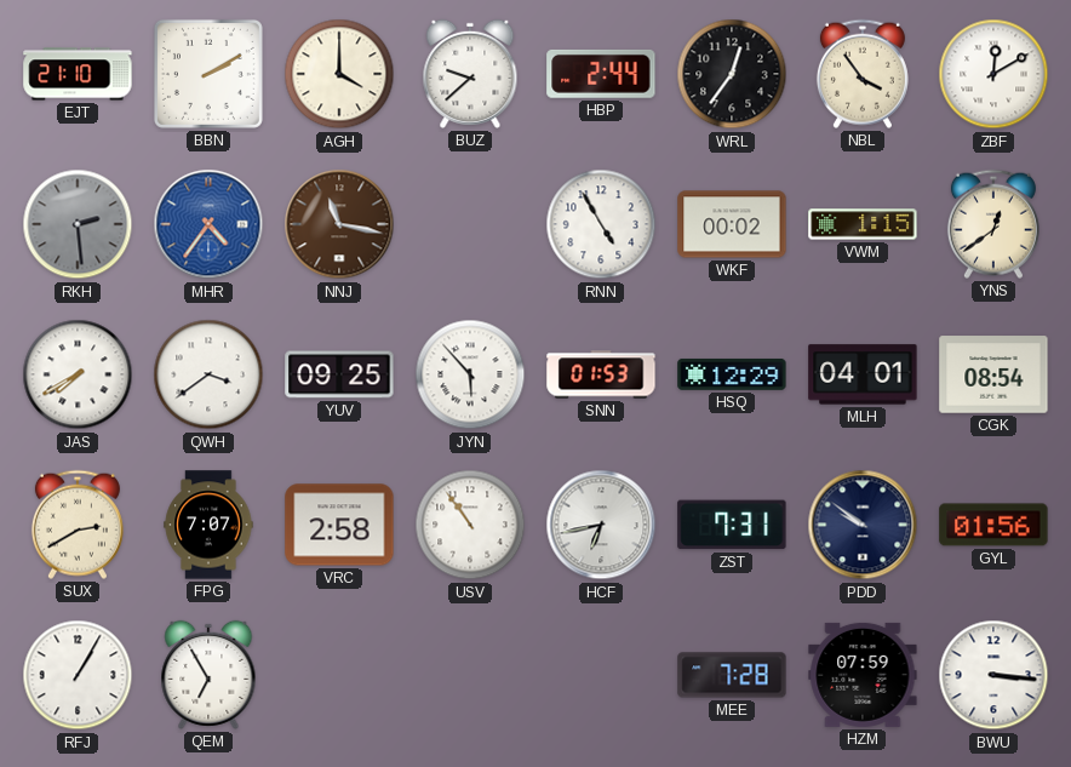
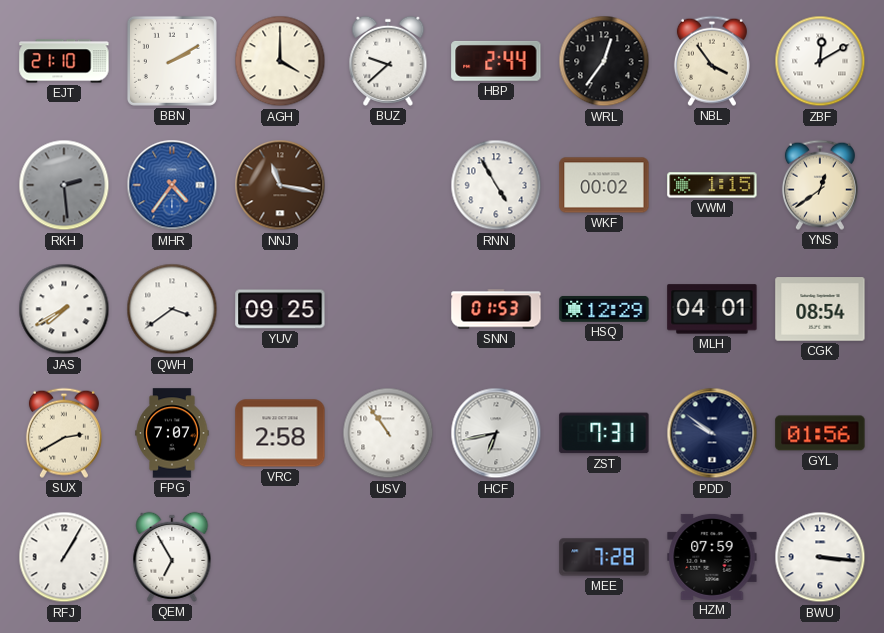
JYN: 5:53 -> none (470, 374)
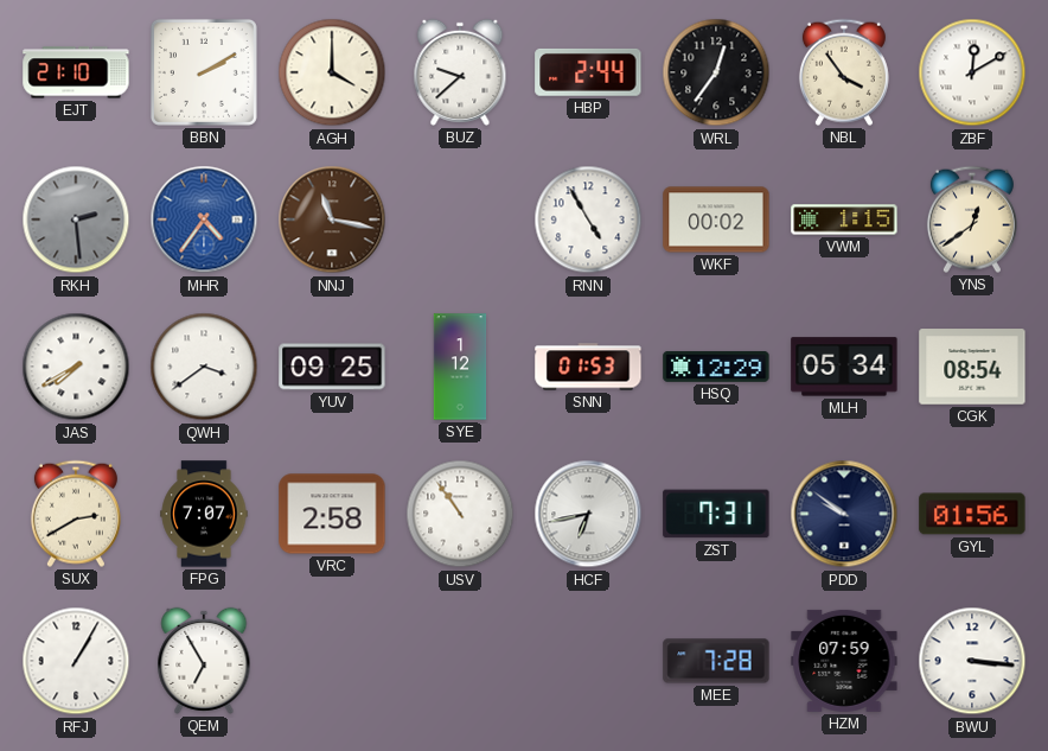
SYE: none -> 1:12 (460, 367)
MLH: 04:01 -> 05:34 (844, 367)
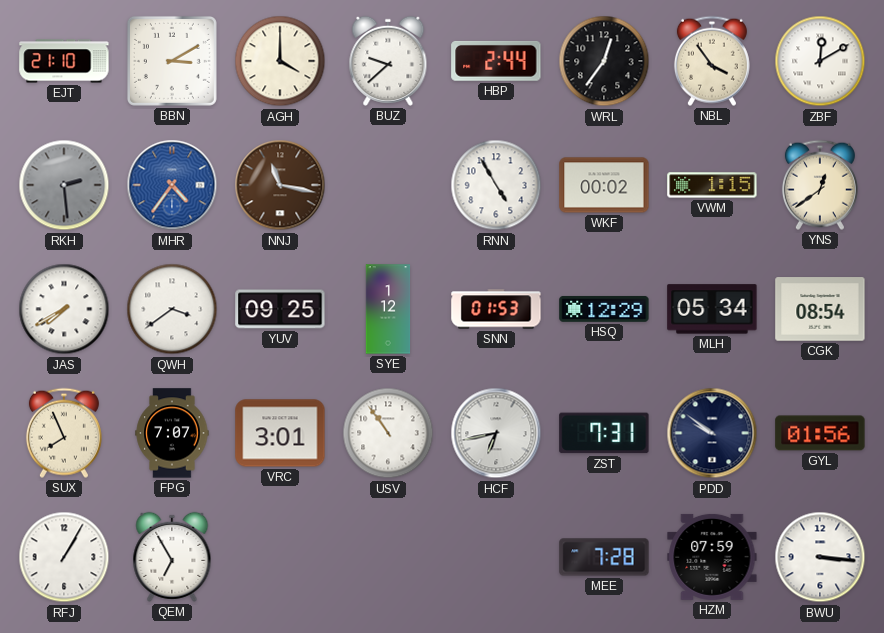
BBN: 2:10 -> 3:10 (172, 61)
SUX: 2:40 -> 7:56 (64, 433)
VRC: 2:58 -> 3:01 (280, 433)
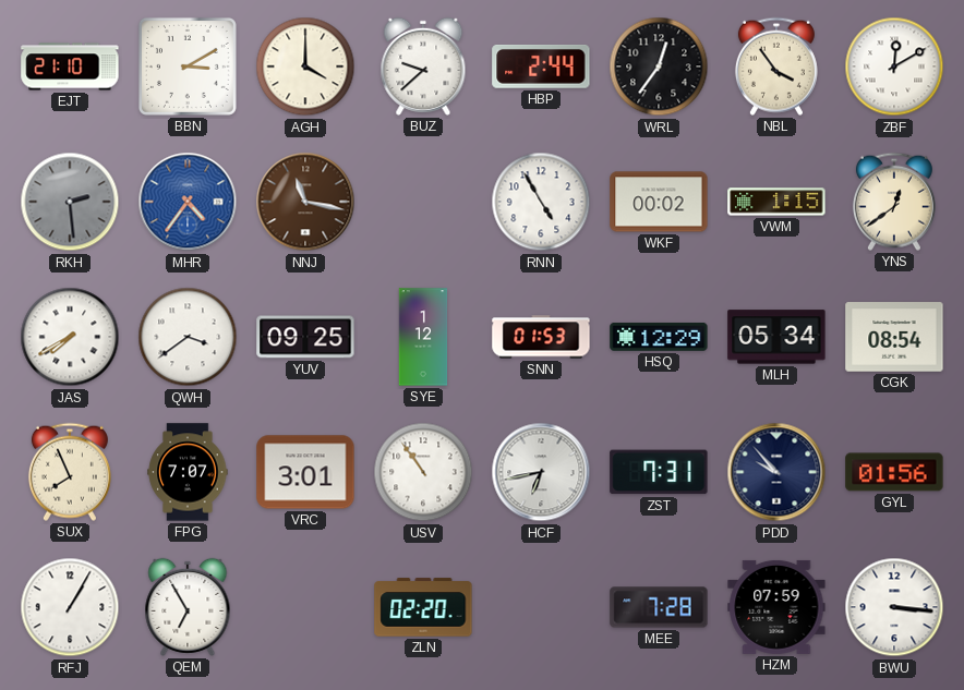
PDD: 9:51 -> 9:53 (776, 472)
ZLN: none -> 02:20 (423, 607)
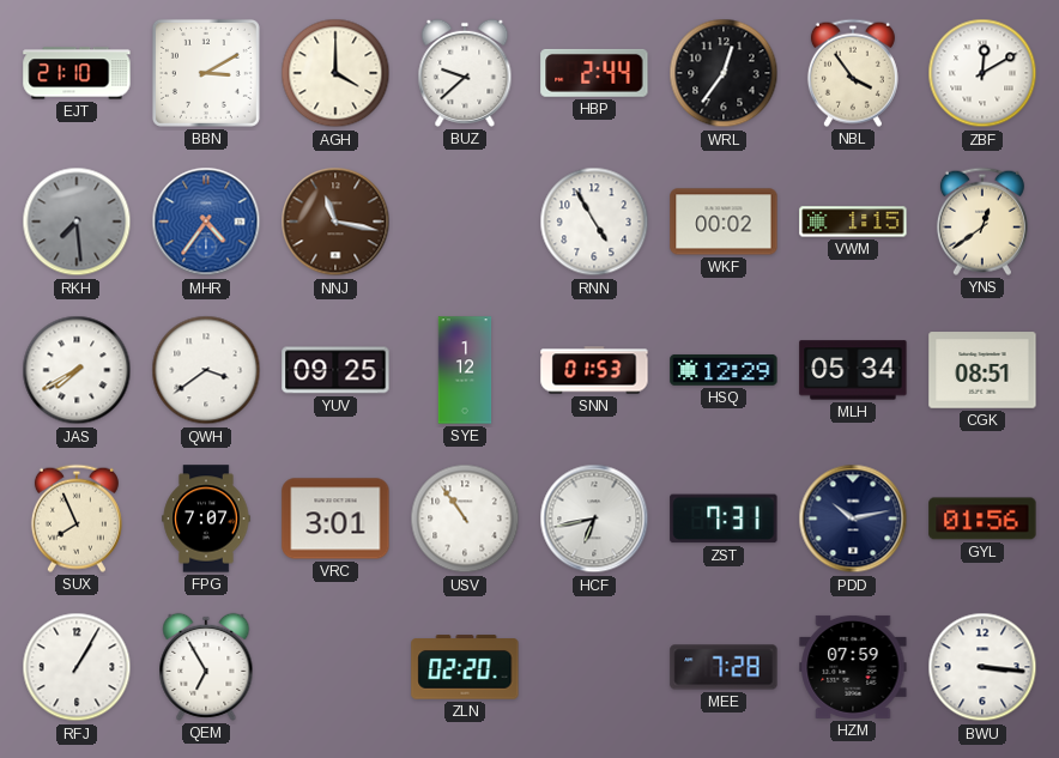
RKH: 2:29 -> 7:29 (77, 222)
CGK: 08:54 -> 08:51 (982, 370)
PDD: 9:53 -> 10:13 (853, 519)
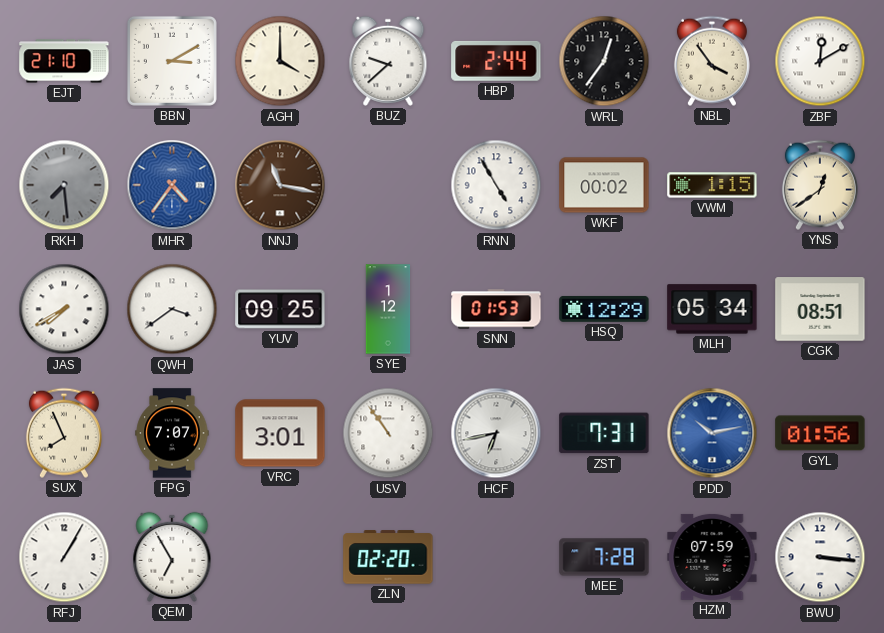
PDD dial: navy -> blue (712, 433)
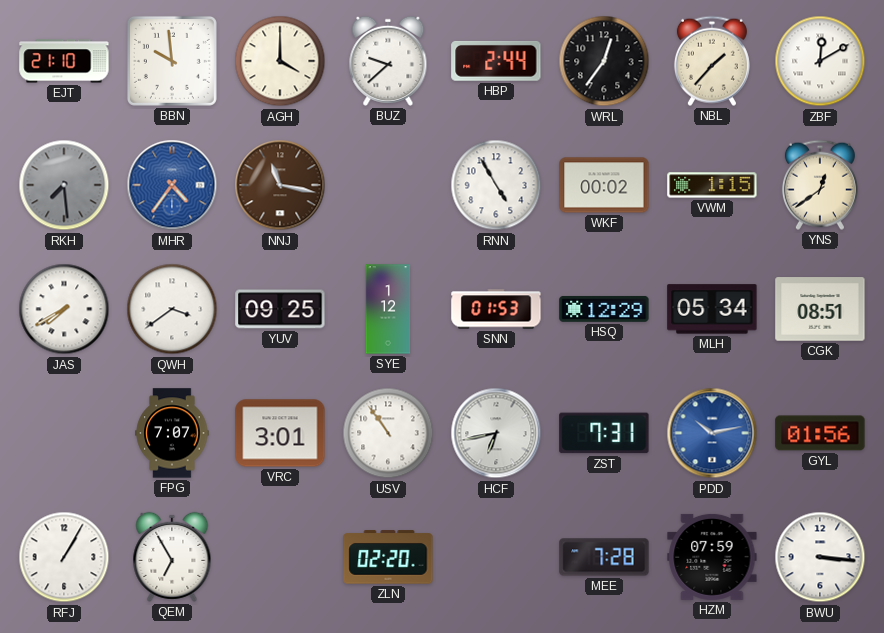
BBN: 3:10 -> 9:59 (172, 61)
NBL: 3:54 -> 1:37 (712, 61)
SUX: 7:56 -> none (64, 433)
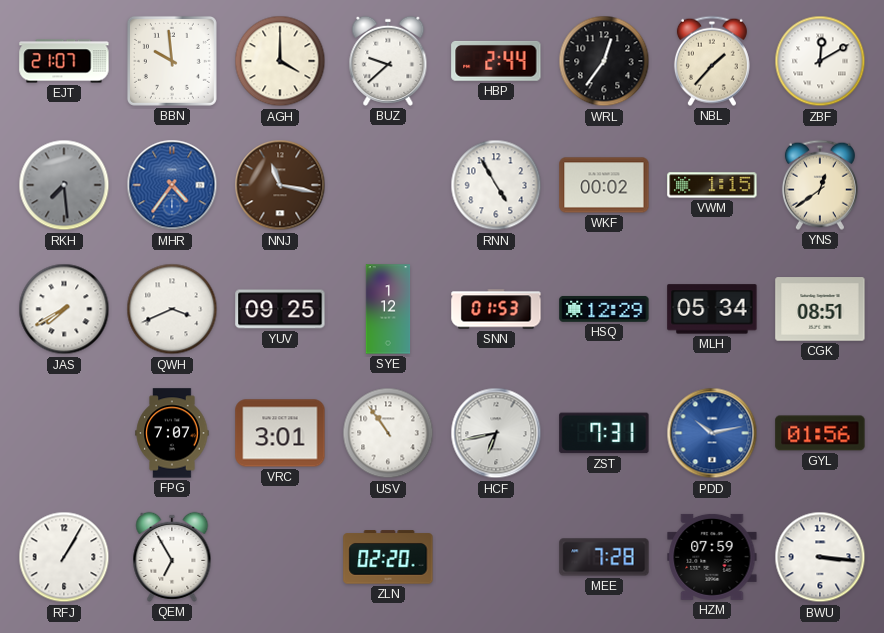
EJT: 21:10 -> 21:07 (64, 61)
QWH: 3:39 -> 3:41 (172, 309)
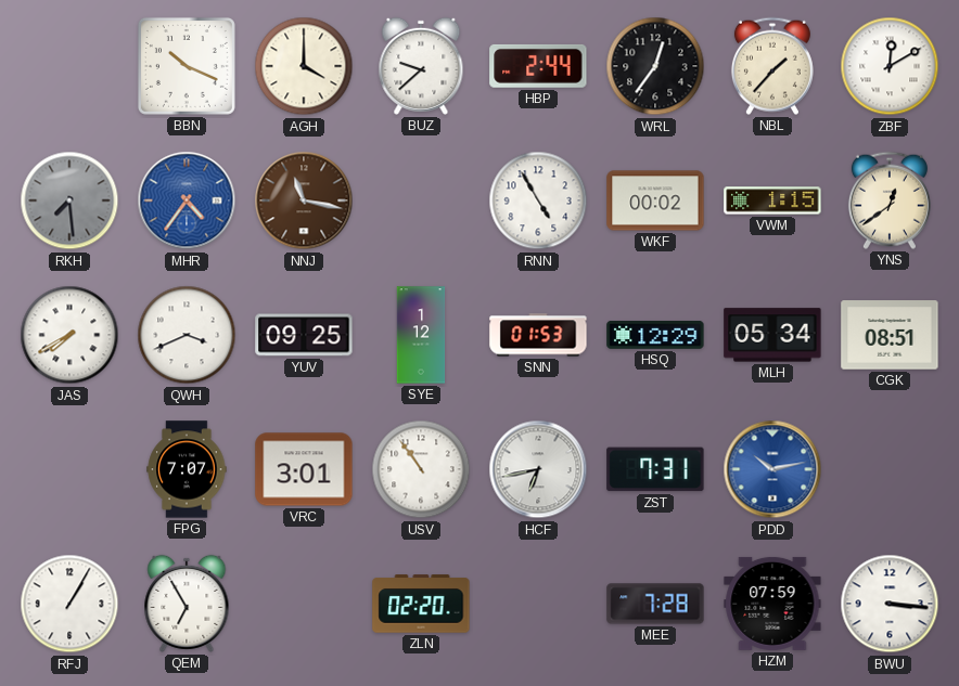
EJT: 21:07 -> none (64, 61)
BBN: 9:59 -> 10:19 (187, 66)
GYL: 01:56 -> none (820, 433)
